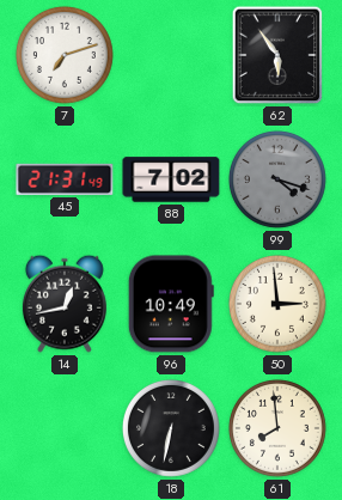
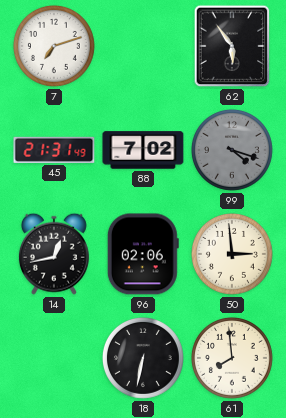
96: 10:49 -> 02:06 (143, 254)
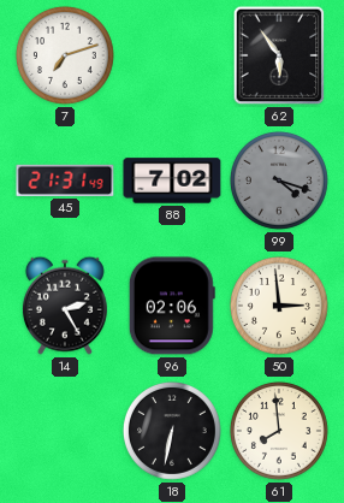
14: 12:43 -> 2:25 (65, 306)
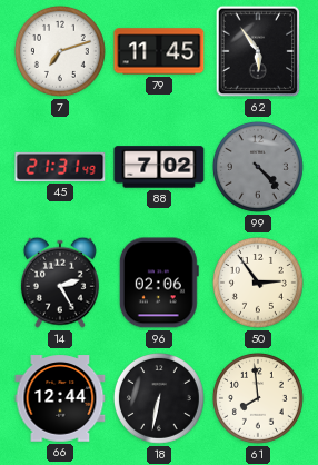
79: none -> 11:45 (159, 51)
99: 4:18 -> 4:23 (258, 167)
50: 2:59 -> 2:54 (258, 283)
66: none -> 12:44 (60, 398)
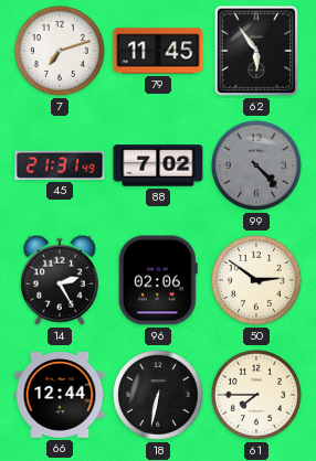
50: 2:54 -> 2:51 (256, 280)
61: 7:59 -> 7:45 (256, 395)
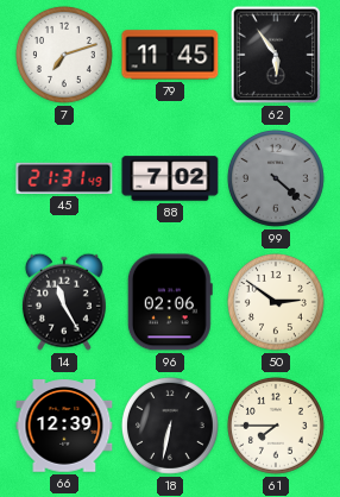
99: 4:23 -> 4:22 (276, 178)
14: 2:25 -> 11:25 (64, 302)
66: 12:44 -> 12:39 (64, 426)
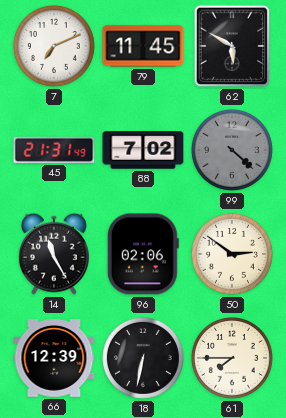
7: 7:12 -> 7:11 (54, 46)
62: 5:54 -> 5:50 (232, 46)
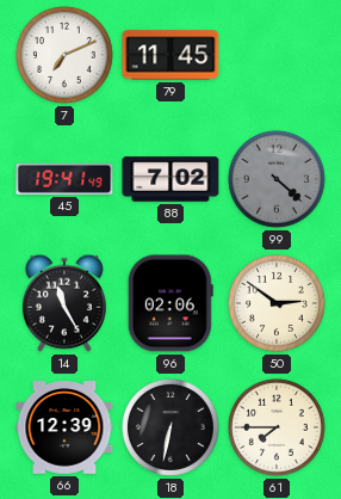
62: 5:50 -> none (232, 46)
45: 21:31 -> 19:41 (64, 179)
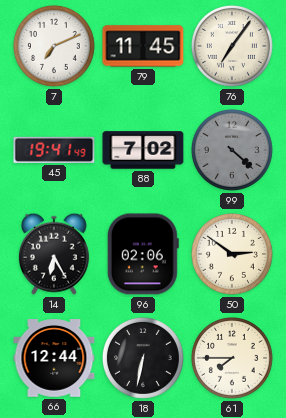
76: none -> 7:06 (232, 46)
14: 11:25 -> 6:25 (54, 254)
66: 12:39 -> 12:44 (54, 358)
